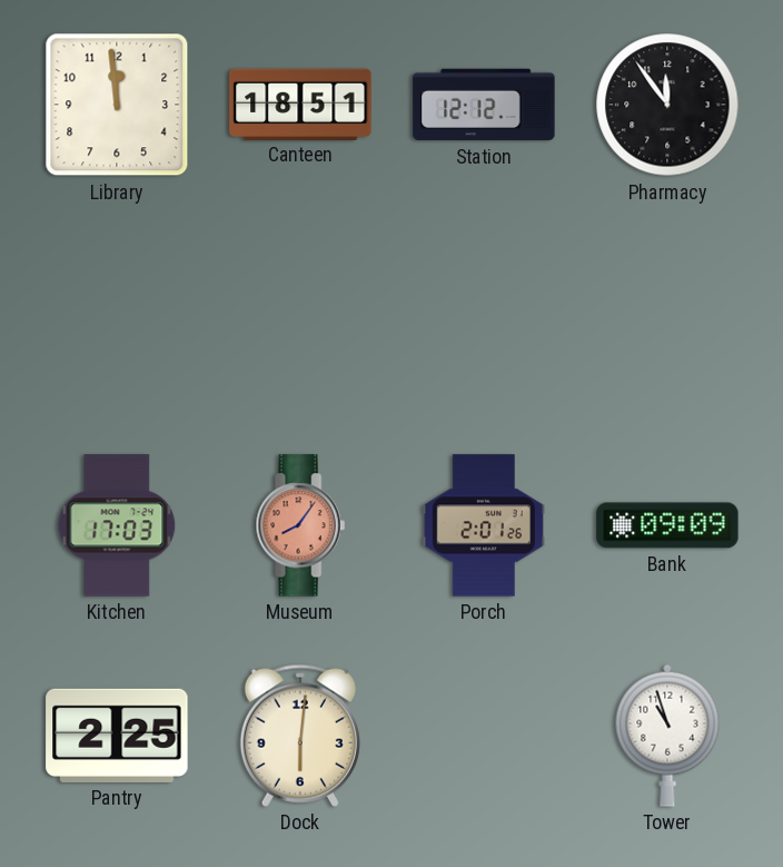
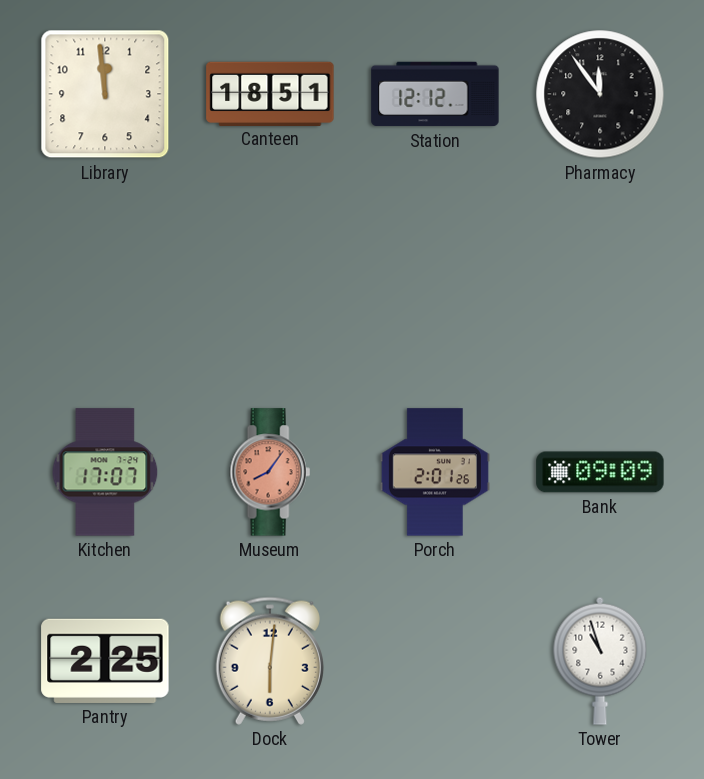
Kitchen: 17:03 -> 17:07 (105, 472)
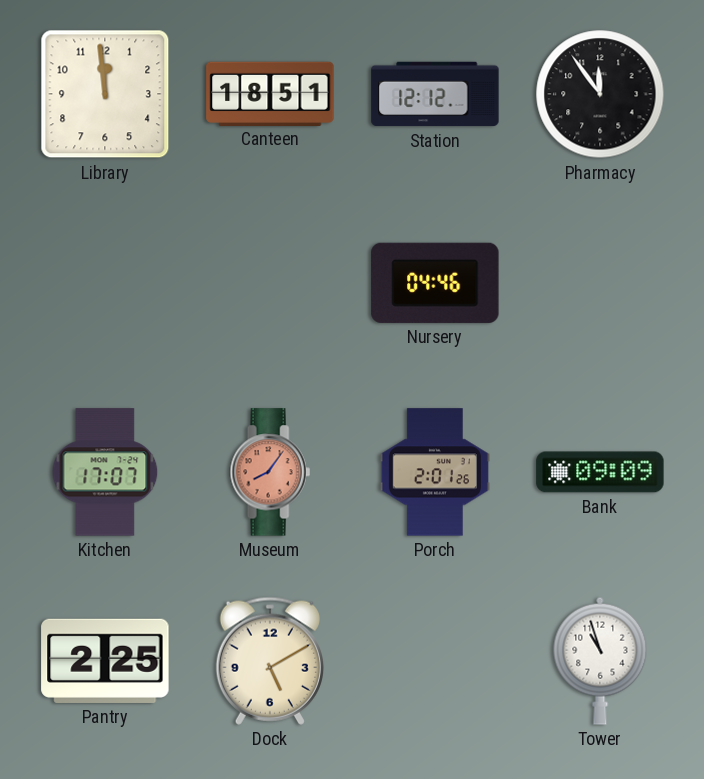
Nursery: none -> 04:46 (435, 283)
Dock: 6:01 -> 5:10 (270, 661)
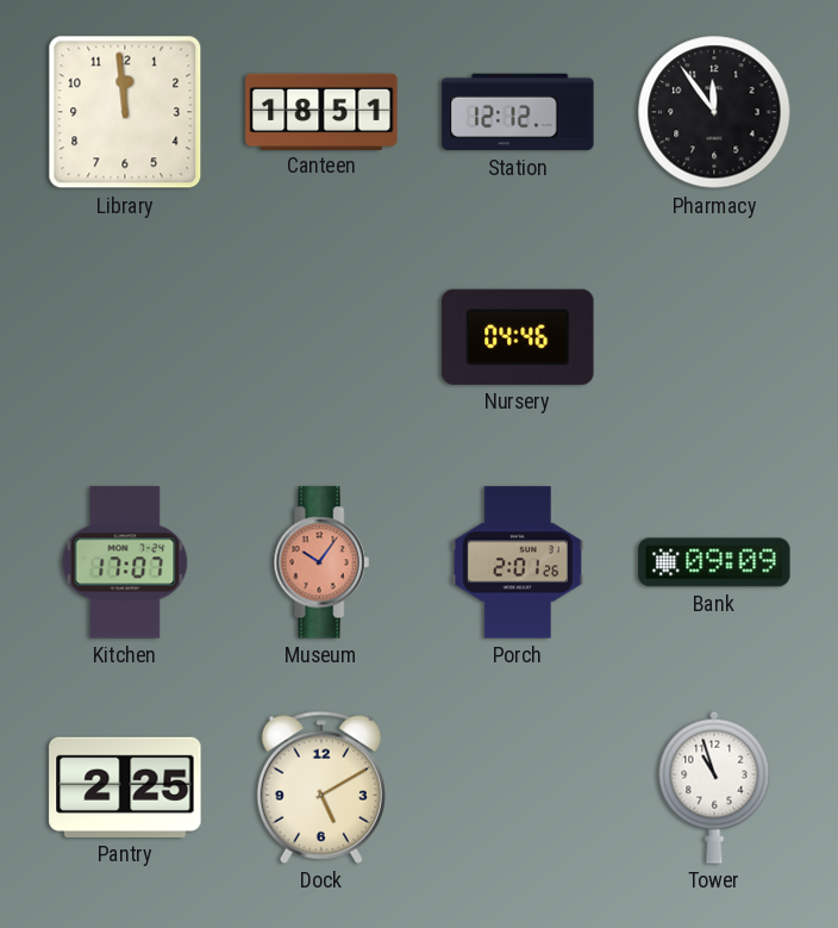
Museum: 8:06 -> 10:06 (321, 562)
